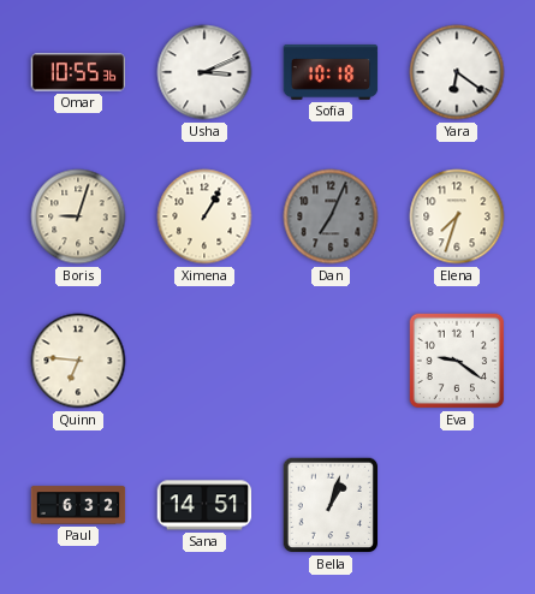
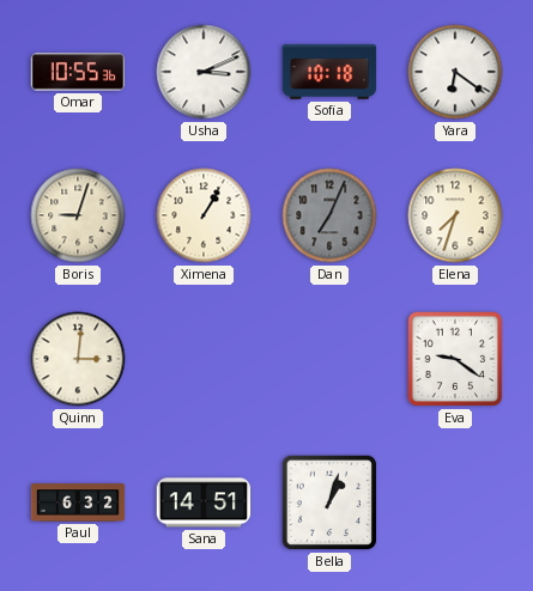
Quinn: 6:46 -> 3:01 (78, 359)
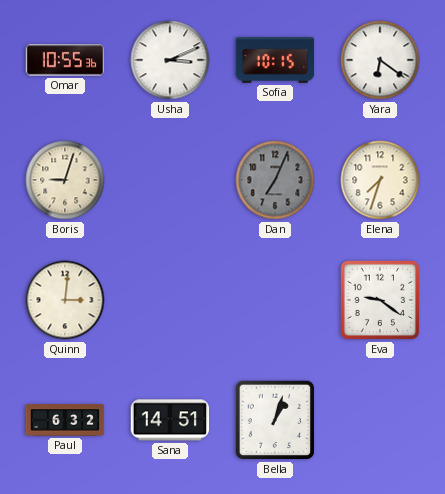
Sofia: 10:18 -> 10:15 (275, 61)
Ximena: 1:05 -> none (204, 215)
